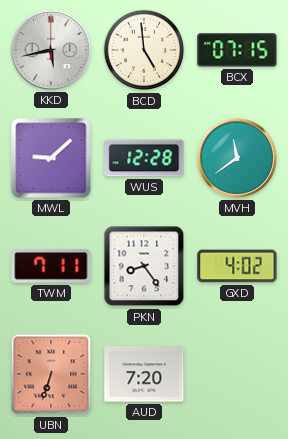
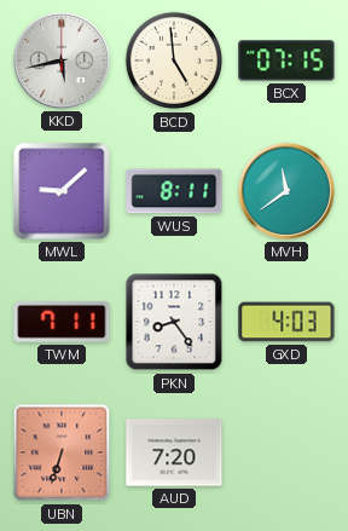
WUS: 12:28 -> 8:11 (174, 191)
GXD: 4:02 -> 4:03 (286, 322)
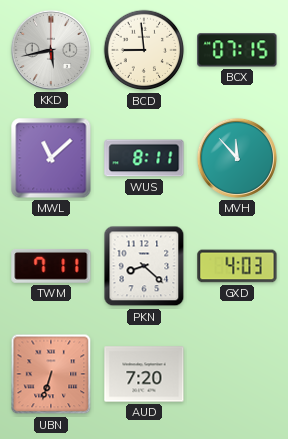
BCD: 4:59 -> 8:59 (144, 50)
MWL: 9:08 -> 11:08 (51, 158)
MVH: 11:39 -> 11:53 (237, 158)
PKN: 8:24 -> 8:22 (144, 266)
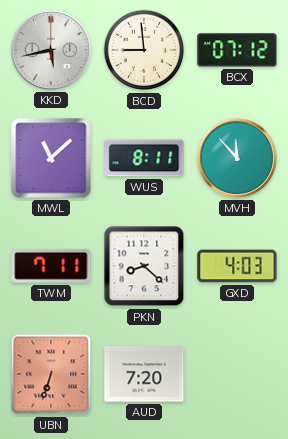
BCX: 07:15 -> 07:12 (237, 50)
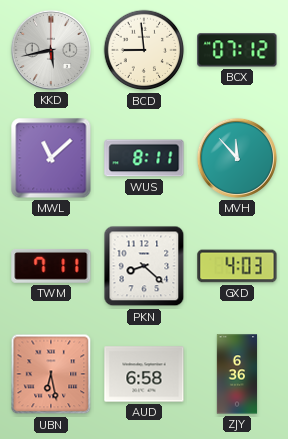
UBN: 6:33 -> 6:28 (51, 374)
AUD: 7:20 -> 6:58 (144, 374)
ZJY: none -> 6:36 (237, 374)
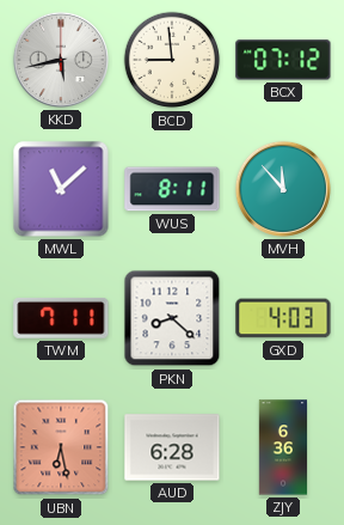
AUD: 6:58 -> 6:28 (172, 447)
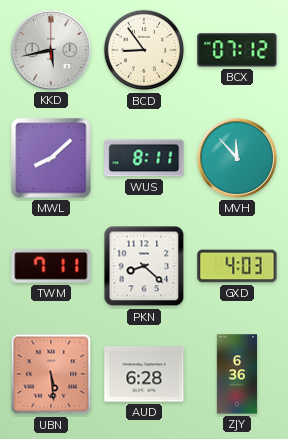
BCD: 8:59 -> 8:54 (144, 50)
MWL: 11:08 -> 8:08 (51, 158)
UBN: 6:28 -> 5:29 (51, 374)
